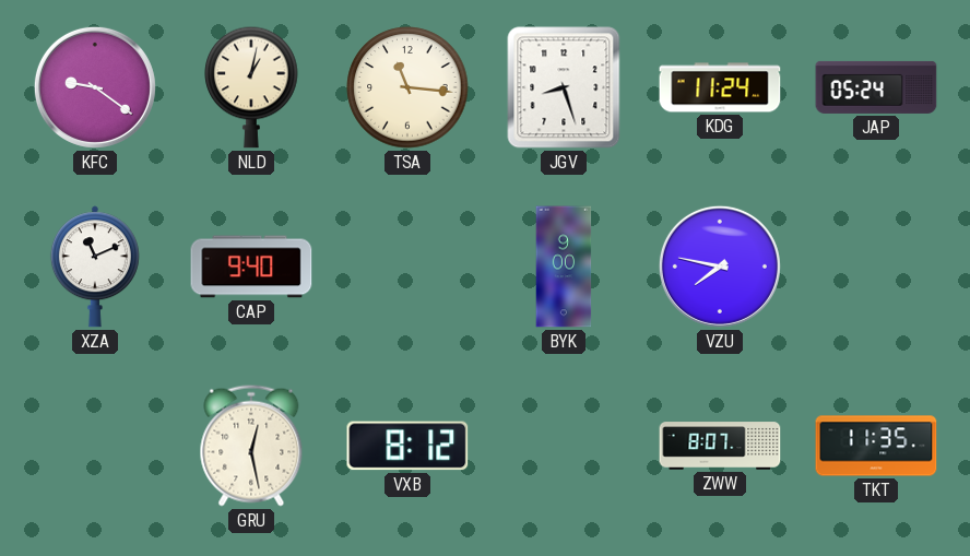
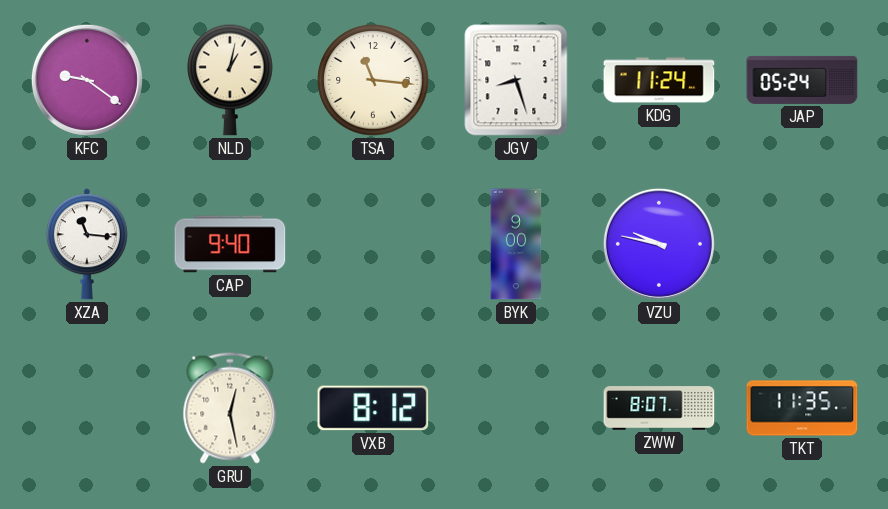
XZA: 11:11 -> 11:16 (87, 244)
VZU: 7:47 -> 9:47 (659, 244)
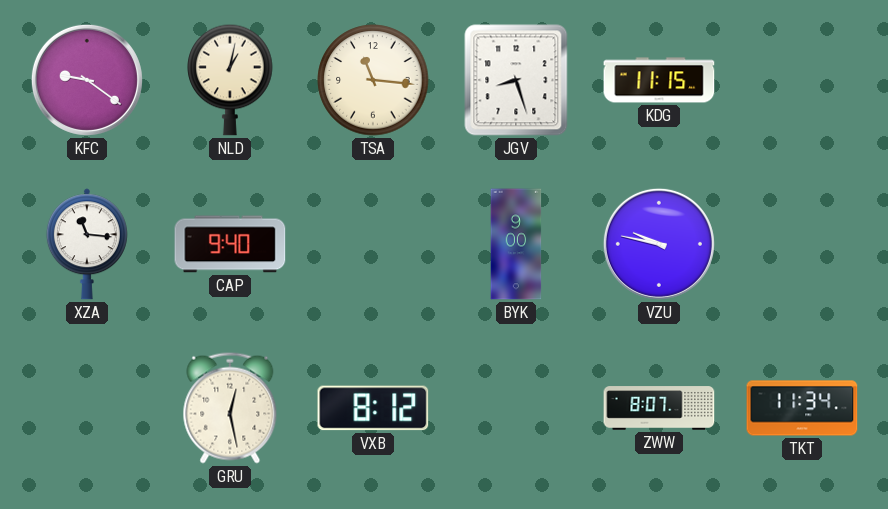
KDG: 11:24 -> 11:15 (659, 80)
JAP: 05:24 -> none (802, 80)
TKT: 11:35 -> 11:34 (802, 408)
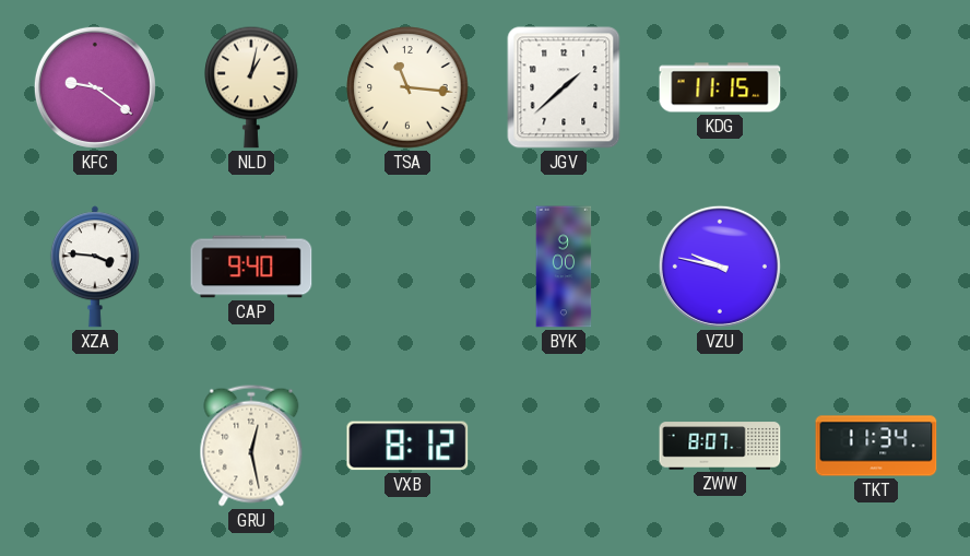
JGV: 8:27 -> 1:38 (564, 87)
XZA: 11:16 -> 3:46 (95, 267)
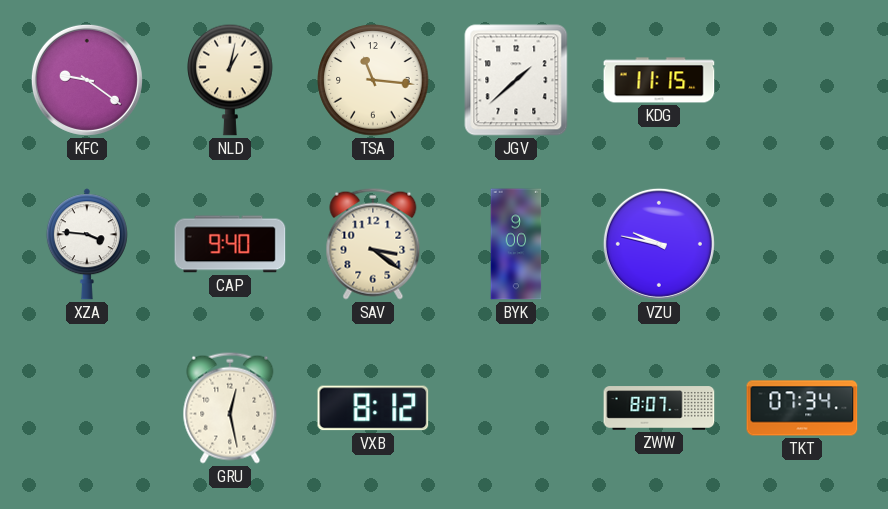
SAV: none -> 3:21 (373, 244)
TKT: 11:34 -> 07:34 (802, 408)
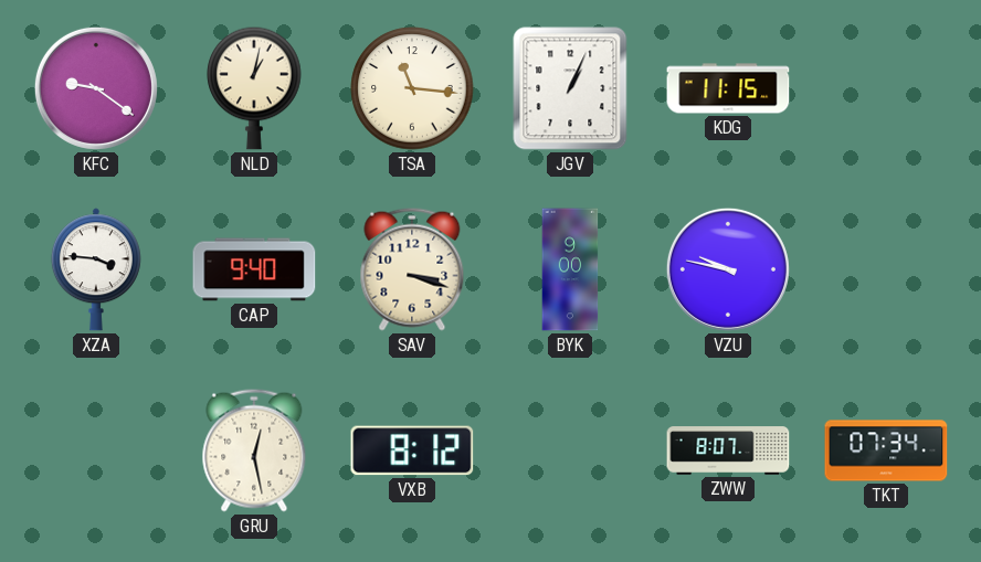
JGV: 1:38 -> 1:04 (570, 88)
SAV: 3:21 -> 3:18 (412, 269)
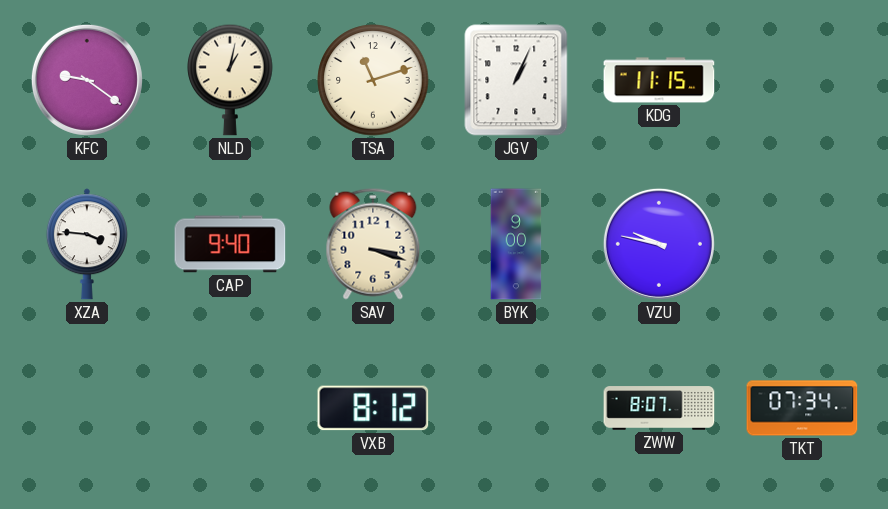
TSA: 11:16 -> 11:12 (373, 80)
GRU: 12:28 -> none (254, 450)
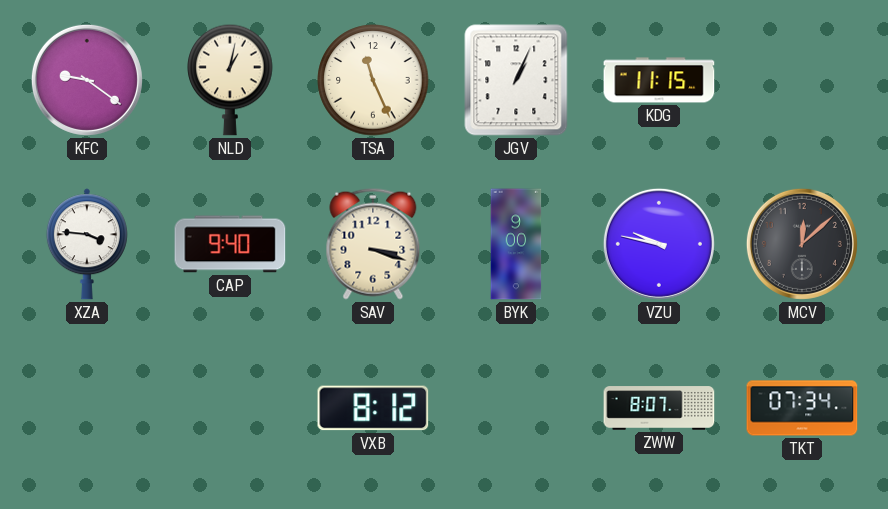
TSA: 11:12 -> 11:26 (373, 80)
MCV: none -> 12:08 (802, 244)
